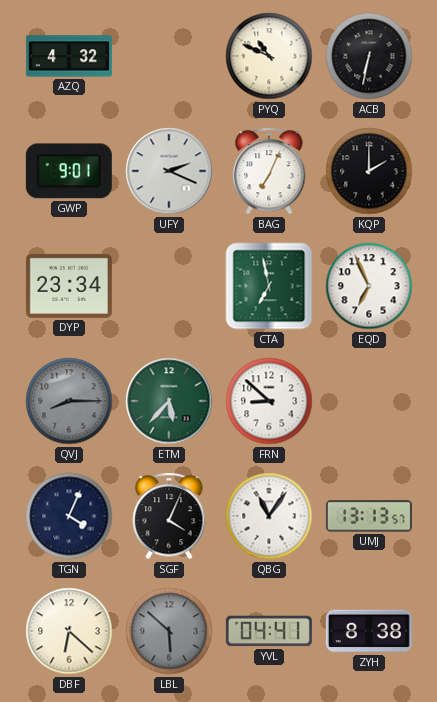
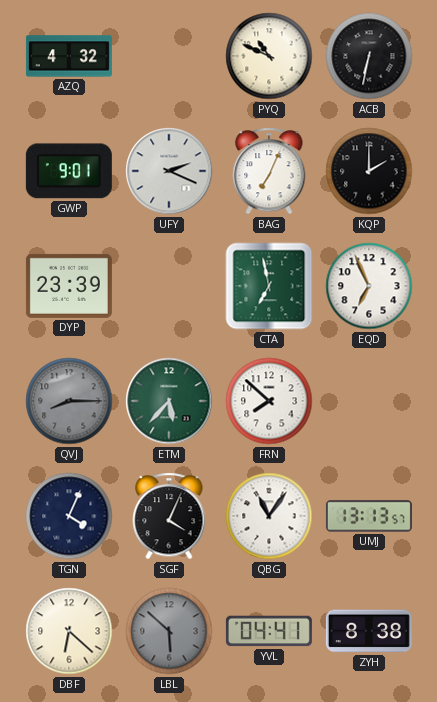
DYP: 23:34 -> 23:39 (69, 286)
FRN: 8:52 -> 7:52 (269, 401)
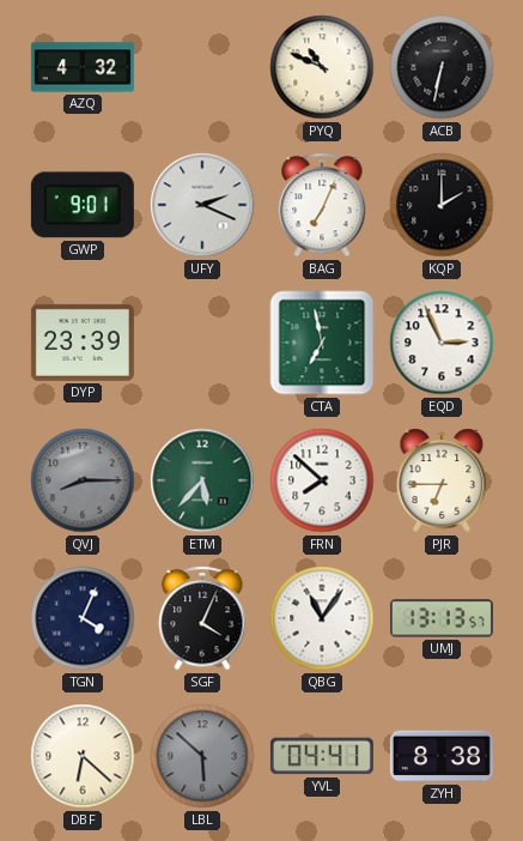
EQD: 6:56 -> 2:56 (442, 343)
PJR: none -> 6:45 (442, 480)
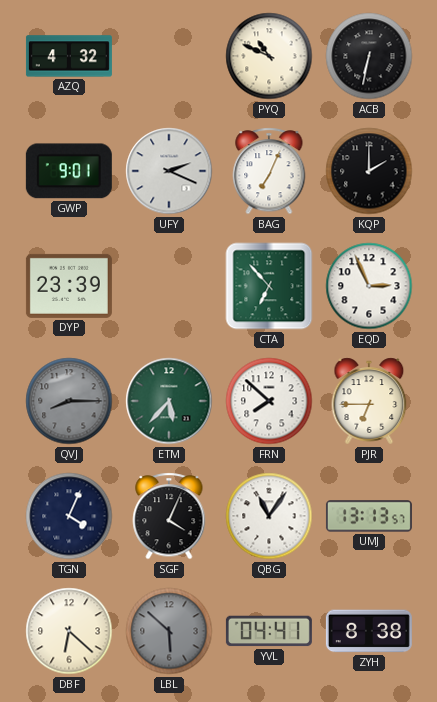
CTA: 6:58 -> 6:53 (269, 286)
